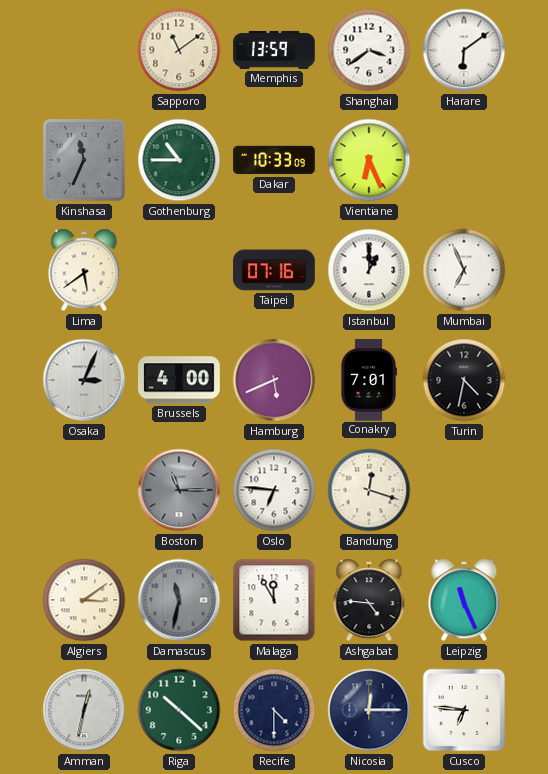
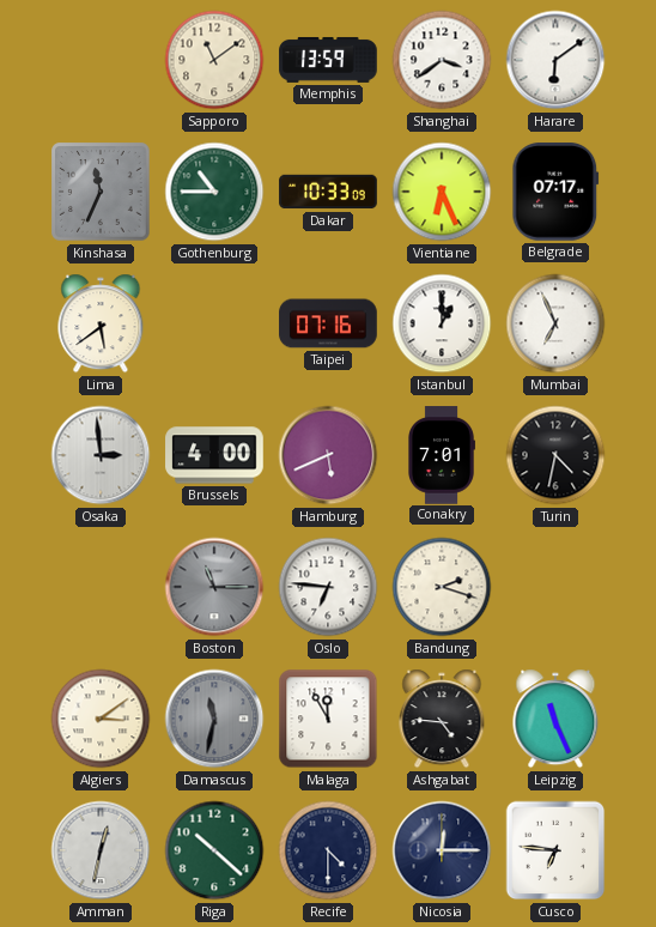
Belgrade: none -> 07:17 (555, 193)
Osaka: 3:04 -> 2:59 (101, 455)
Bandung: 12:18 -> 2:18 (442, 587)
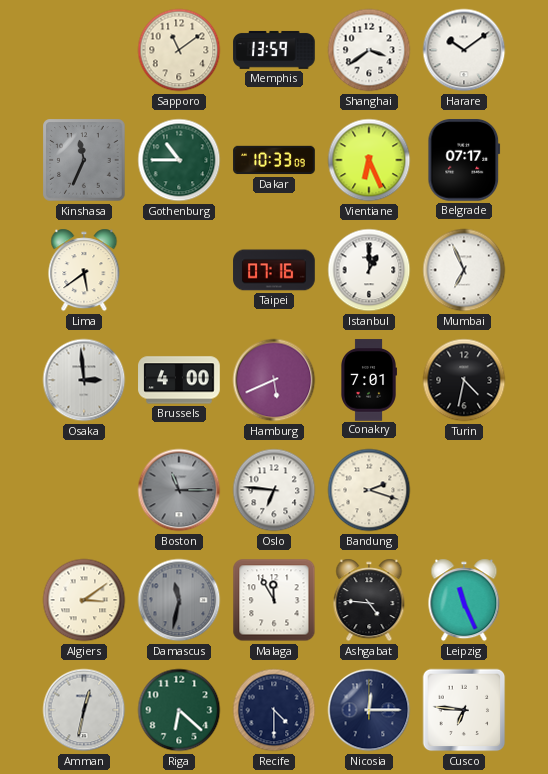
Harare: 6:09 -> 10:09 (464, 50)
Riga: 10:22 -> 6:22 (179, 710)
